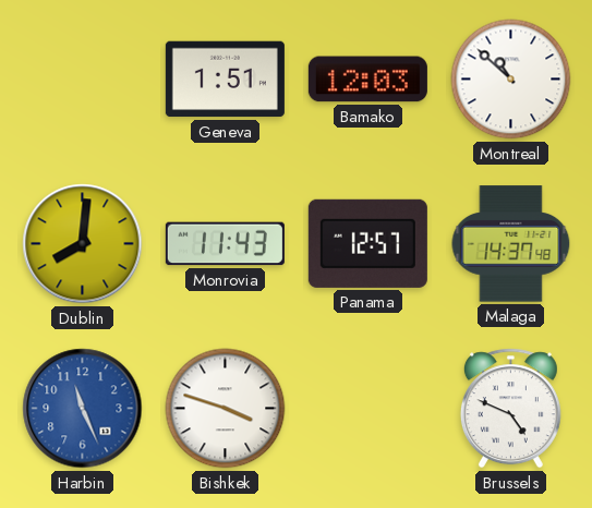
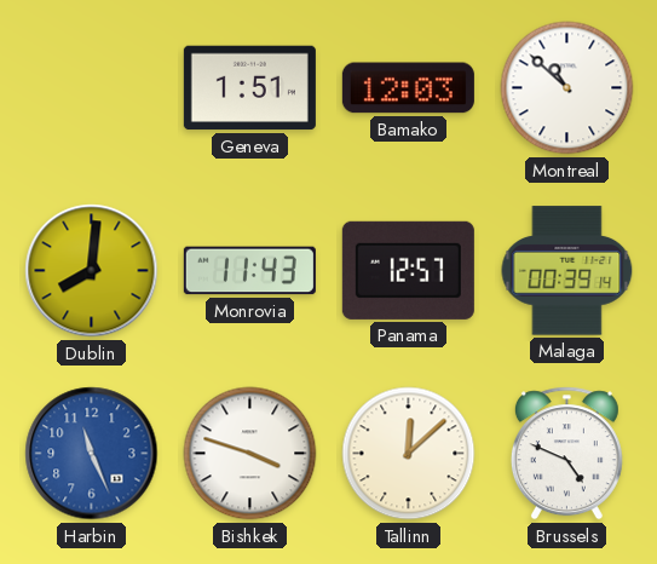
Malaga: 14:37 -> 00:39 (567, 271)
Tallinn: none -> 12:08 (409, 454)
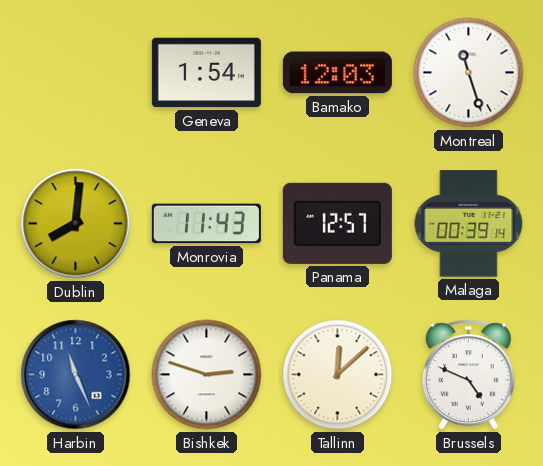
Geneva: 1:51 -> 1:54 (206, 73)
Montreal: 10:52 -> 11:27 (469, 73)
Bishkek: 3:48 -> 2:48 (207, 375)
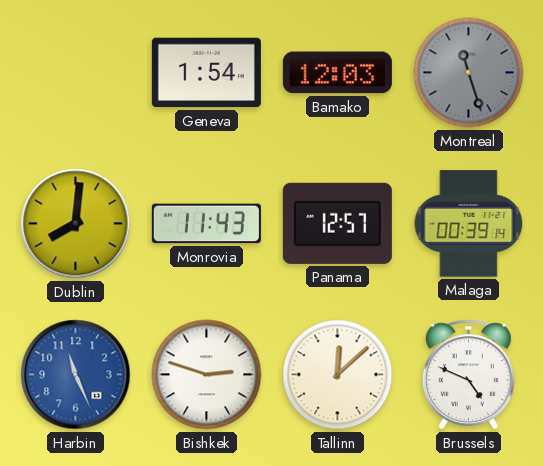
Montreal dial: white -> grey (469, 73)
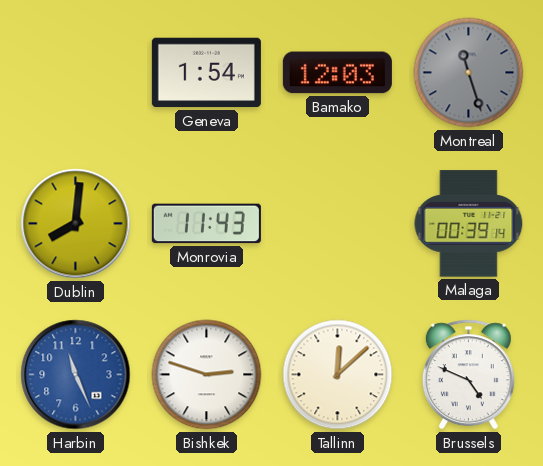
Panama: 12:57 -> none (337, 223)
